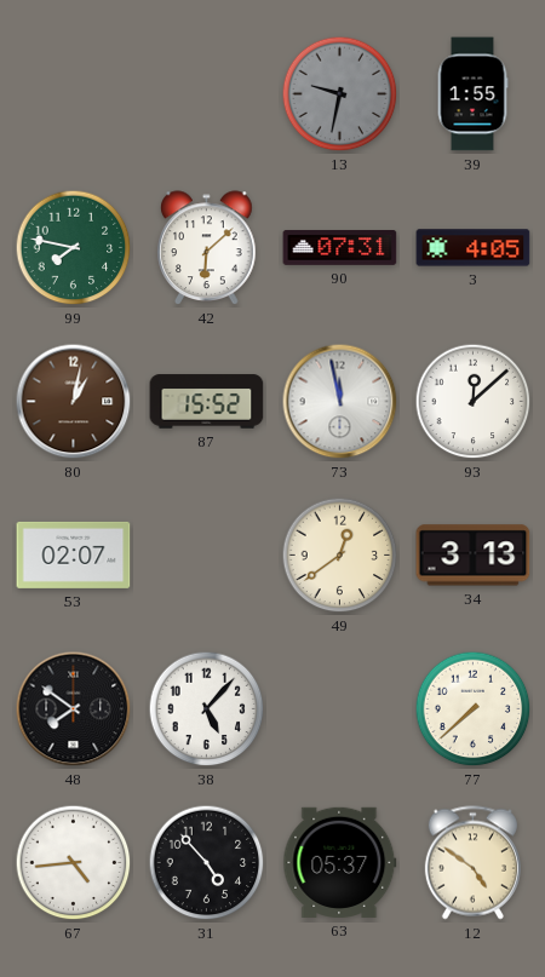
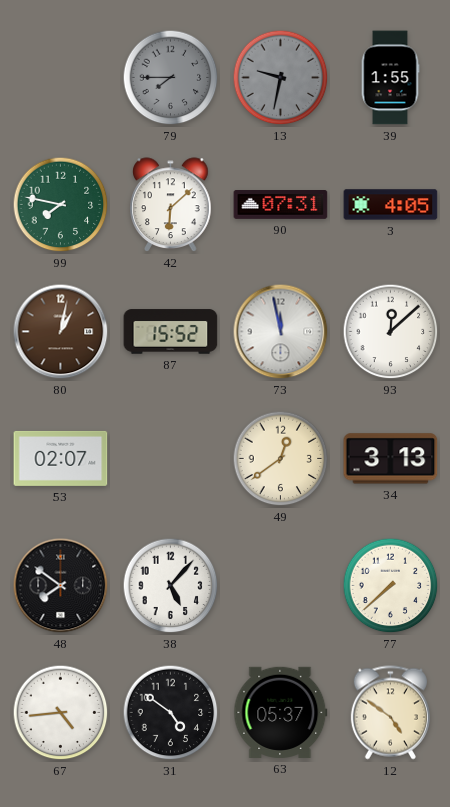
79: none -> 7:45 (171, 78)
31: 4:53 -> 4:51 (171, 713)
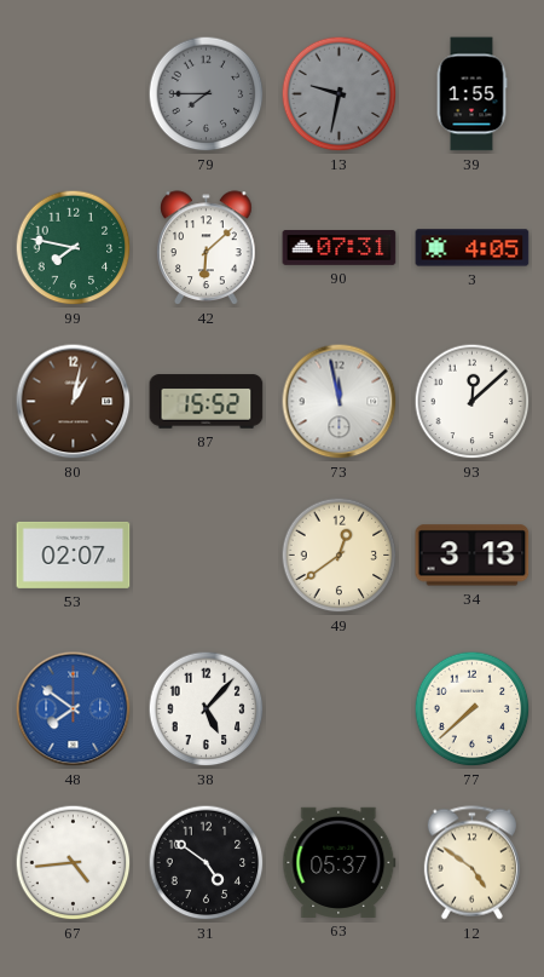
48 dial: black -> blue (74, 709)
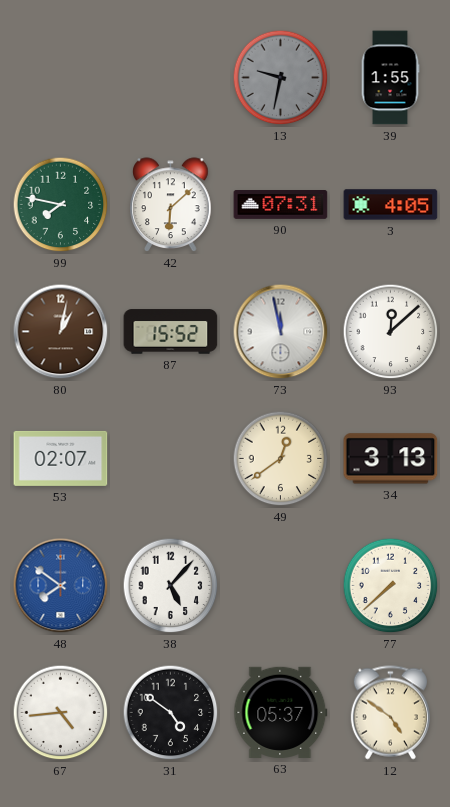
79: 7:45 -> none (207, 94)
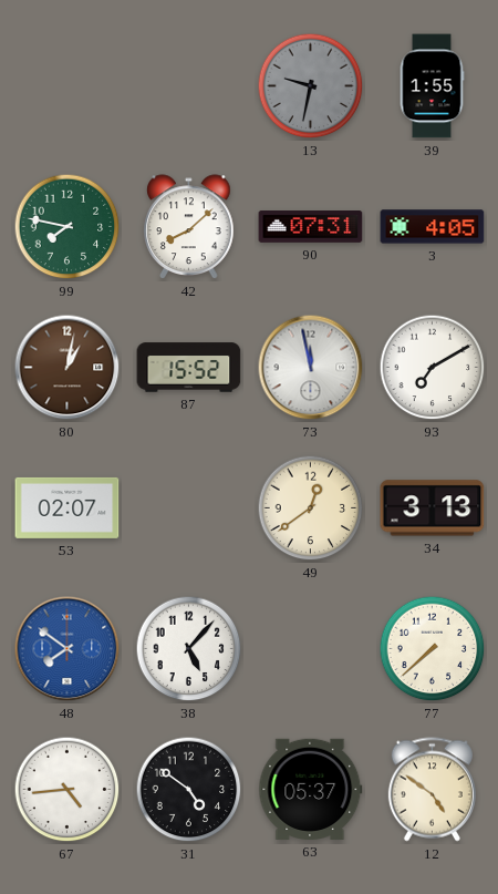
42: 6:08 -> 8:08 (189, 227)
93: 12:08 -> 7:10 (433, 368)
